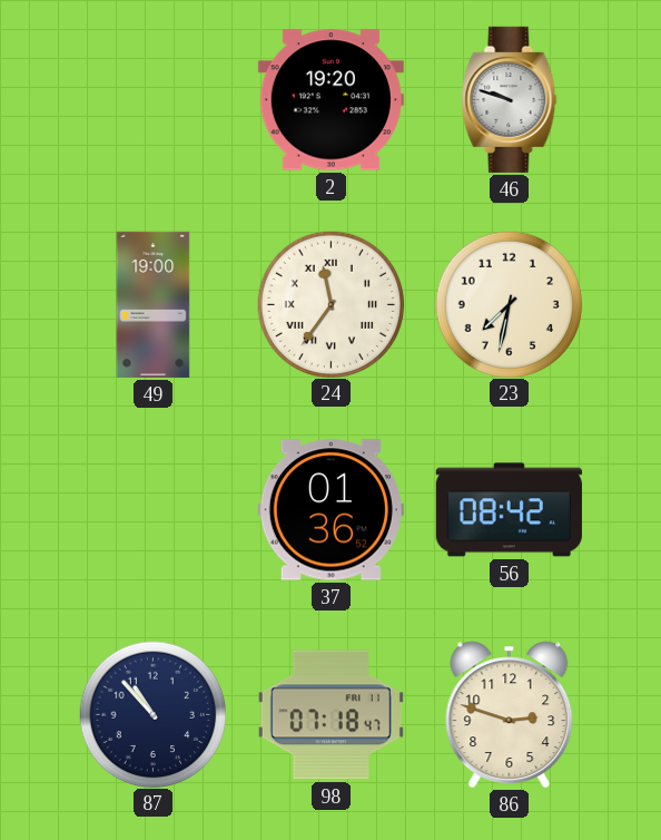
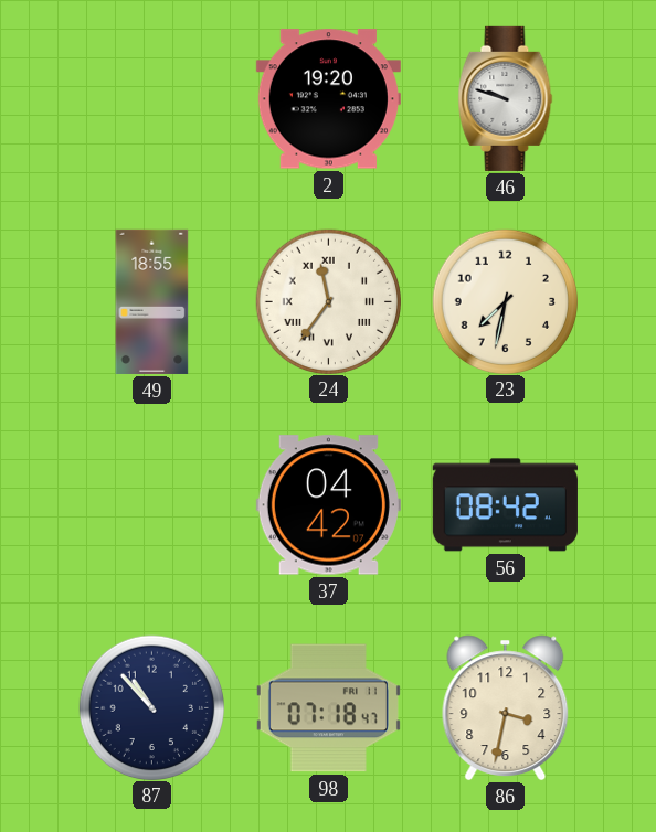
49: 19:00 -> 18:55 (152, 301)
37: 01:36 -> 04:42 (328, 505)
86: 2:48 -> 3:32 (506, 707)
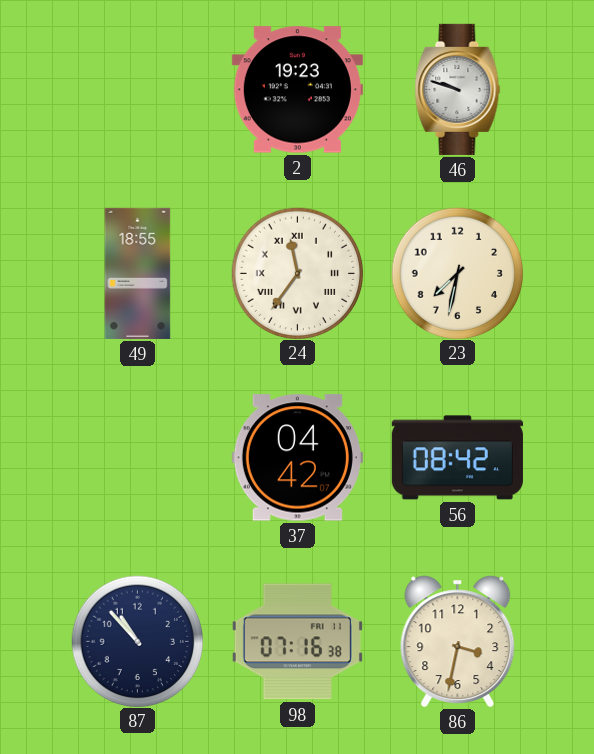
2: 19:20 -> 19:23 (297, 90)
98: 07:18 -> 07:16 (297, 642)
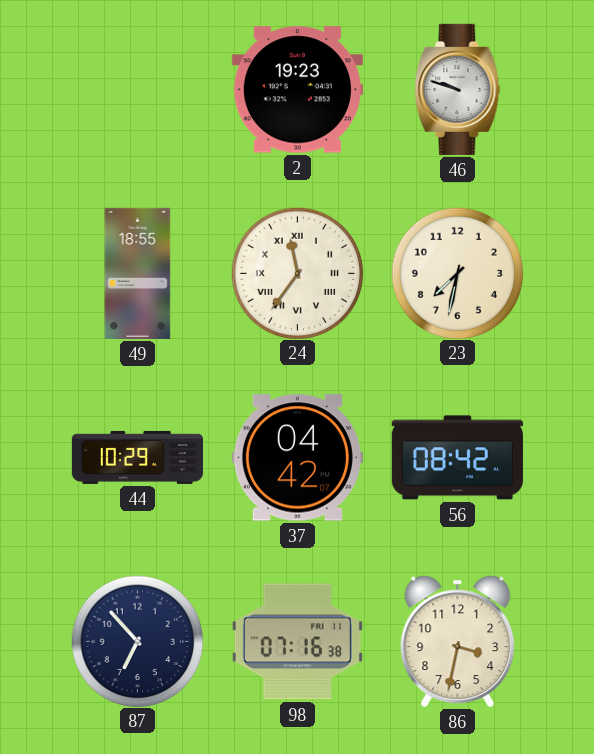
44: none -> 10:29 (137, 457)
87: 10:53 -> 6:53 (137, 641)
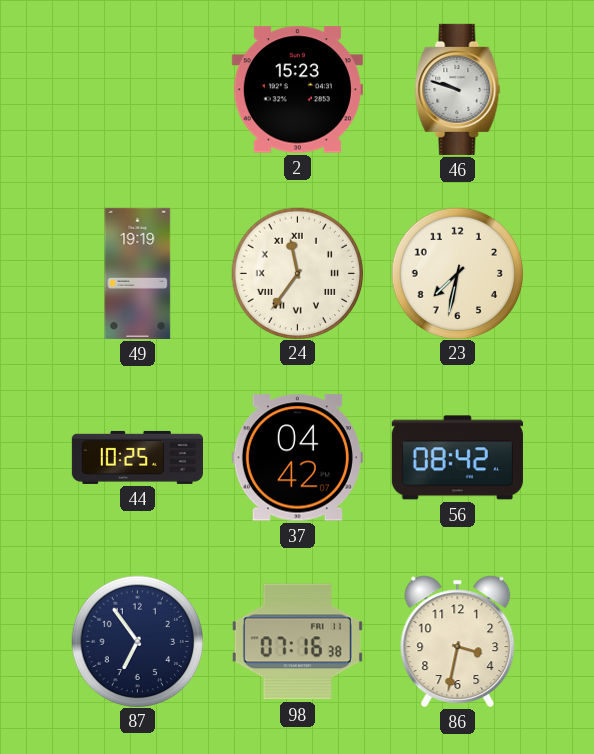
2: 19:23 -> 15:23 (297, 90)
49: 18:55 -> 19:19 (138, 273)
44: 10:29 -> 10:25 (137, 457)
87: 6:53 -> 6:54 (137, 641)
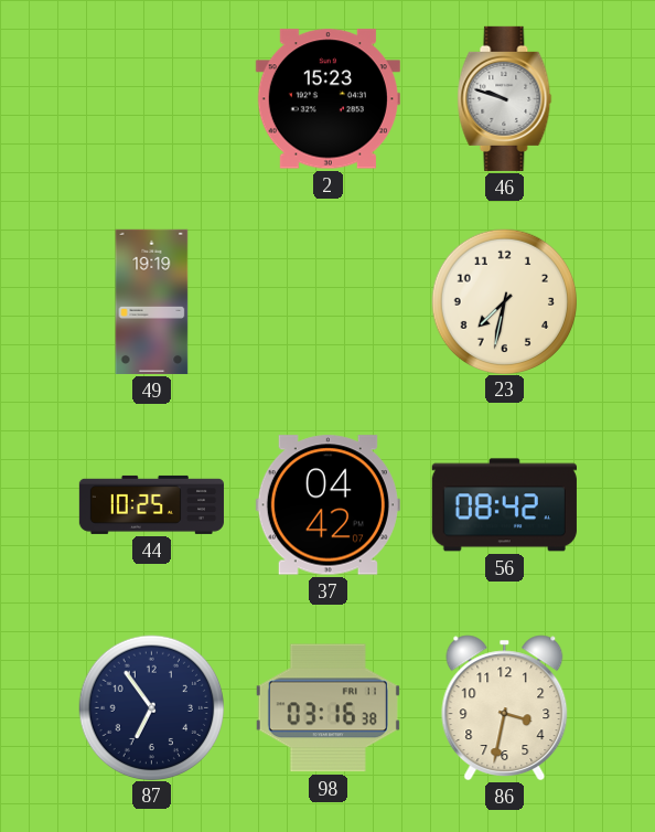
24: 11:36 -> none (297, 273)
98: 07:16 -> 03:16 (327, 708)
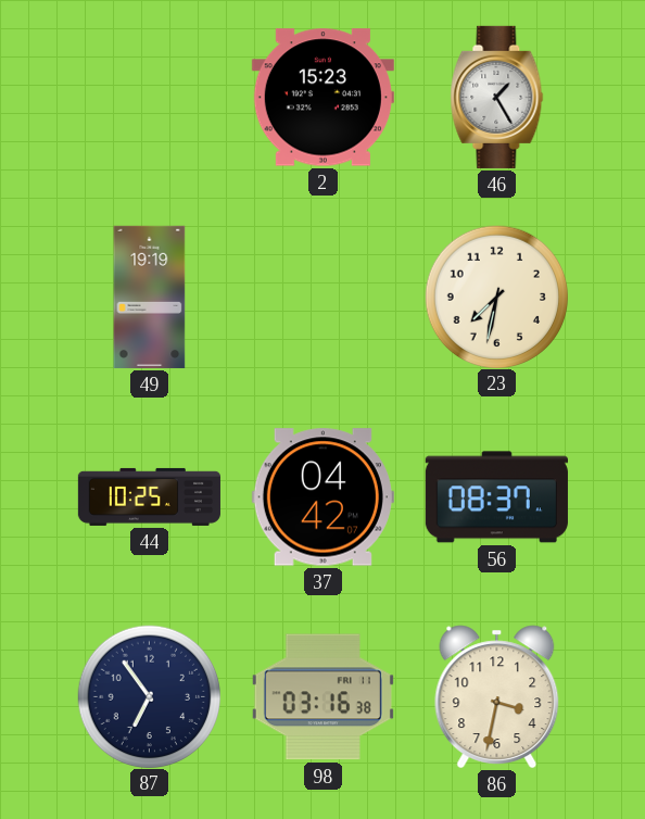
46: 9:48 -> 1:25 (497, 97)
56: 08:42 -> 08:37 (496, 497)
